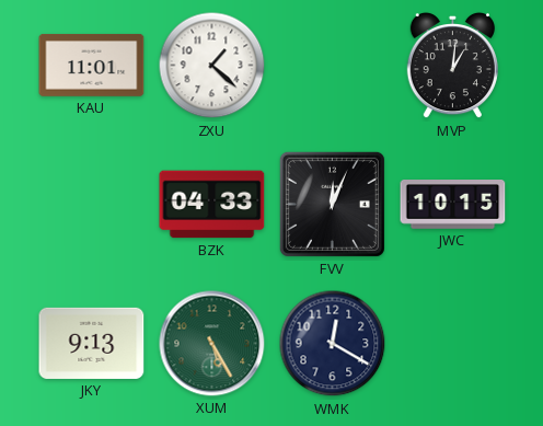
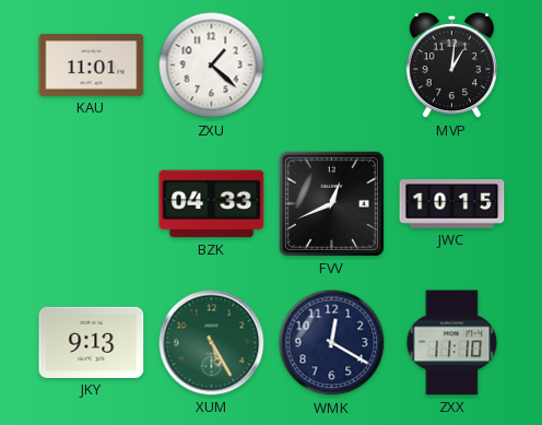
FVV: 12:04 -> 12:41 (331, 203)
ZXX: none -> 11:10 (452, 343)
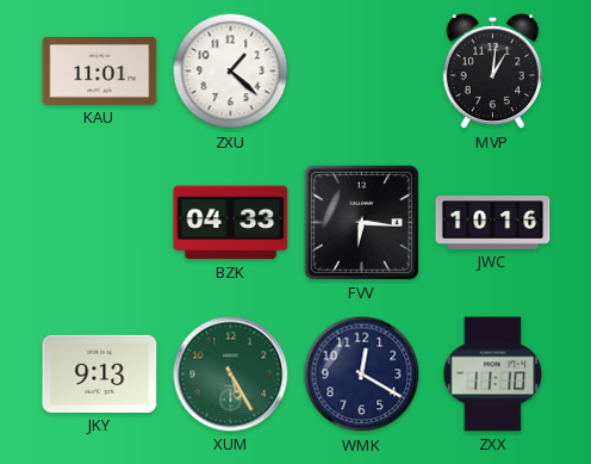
FVV: 12:41 -> 6:16 (361, 222)
JWC: 10:15 -> 10:16 (493, 223)
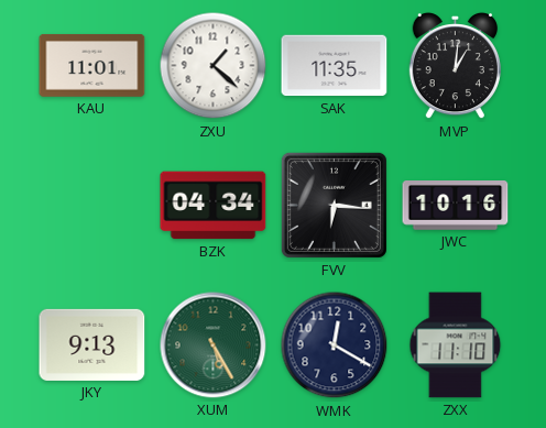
SAK: none -> 11:35 (335, 66)
BZK: 04:33 -> 04:34 (214, 206)
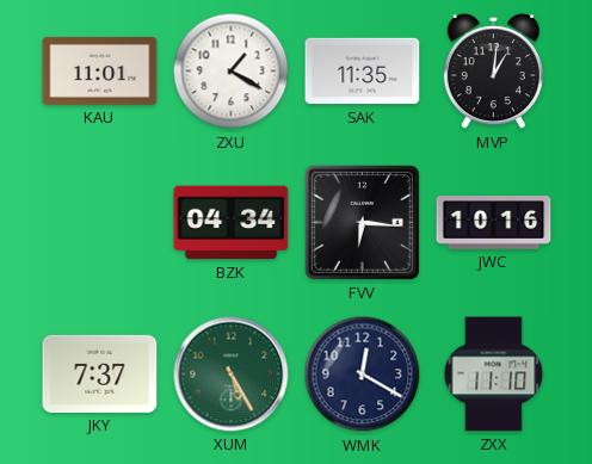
ZXU: 1:22 -> 1:20 (232, 72)
JKY: 9:13 -> 7:37 (100, 373)
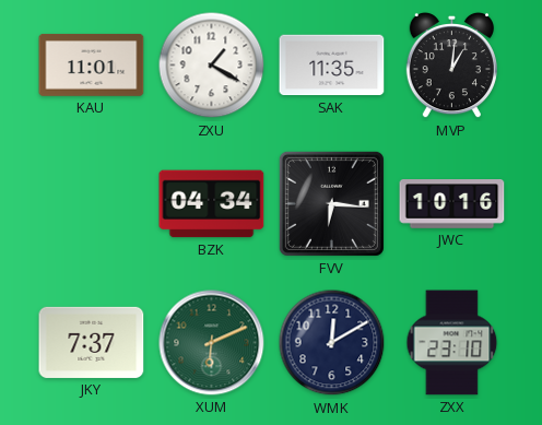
XUM: 5:25 -> 6:11 (212, 343)
WMK: 12:20 -> 12:10 (332, 343)
ZXX: 11:10 -> 23:10 (452, 343)
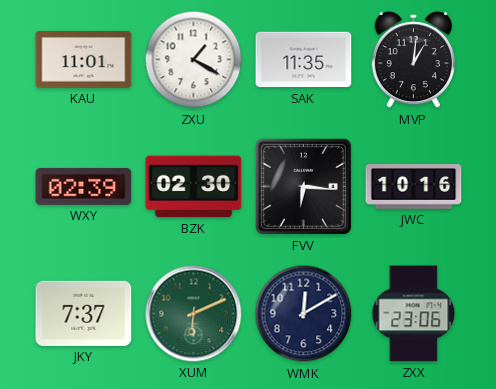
WXY: none -> 02:39 (84, 186)
BZK: 04:34 -> 02:30 (194, 187)
ZXX: 23:10 -> 23:06 (414, 314)
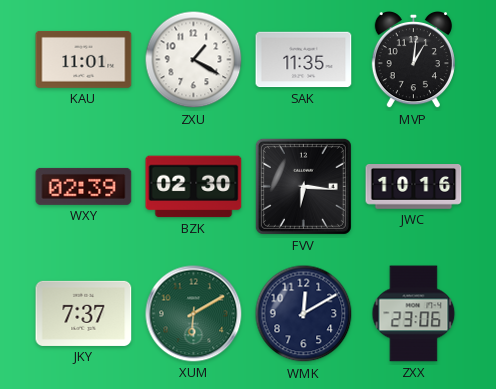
XUM: 6:11 -> 6:10 (194, 314)
